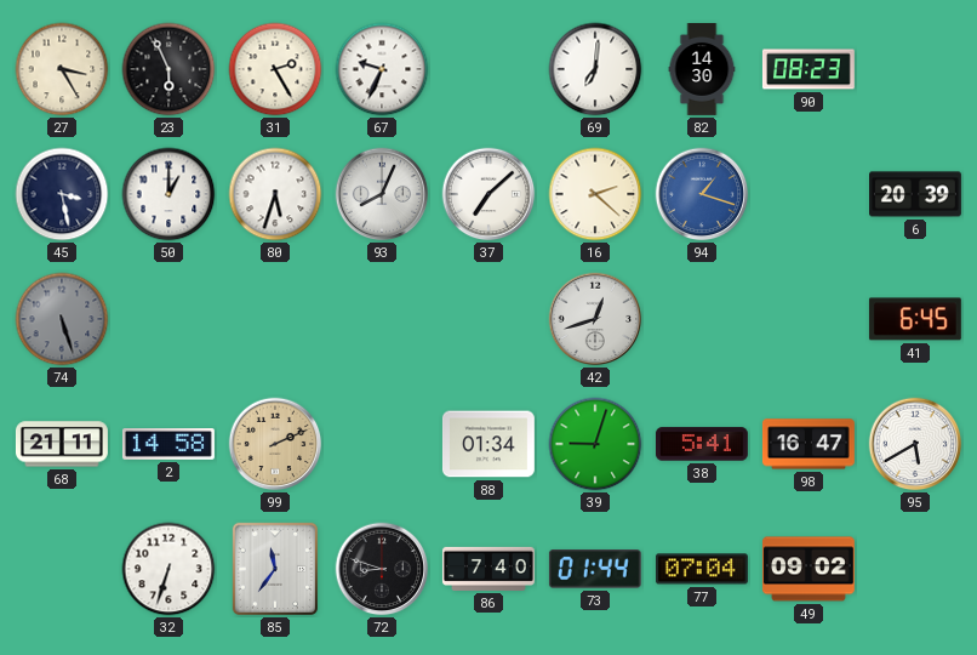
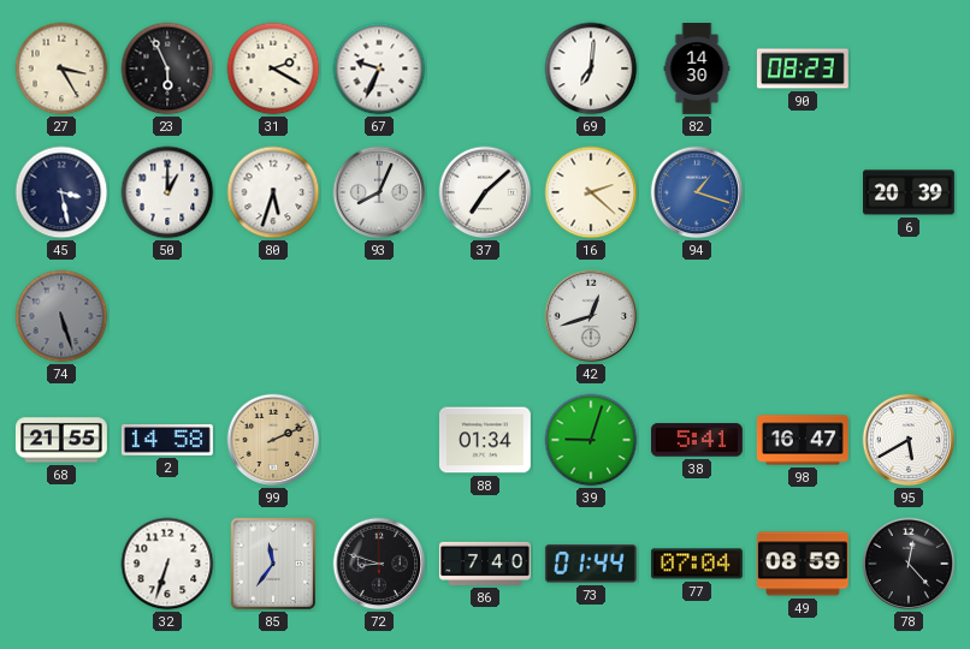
31: 2:25 -> 2:20 (273, 69)
41: 6:45 -> none (915, 319)
68: 21:11 -> 21:55 (61, 440)
49: 09:02 -> 08:59 (803, 564)
78: none -> 12:23 (909, 564)
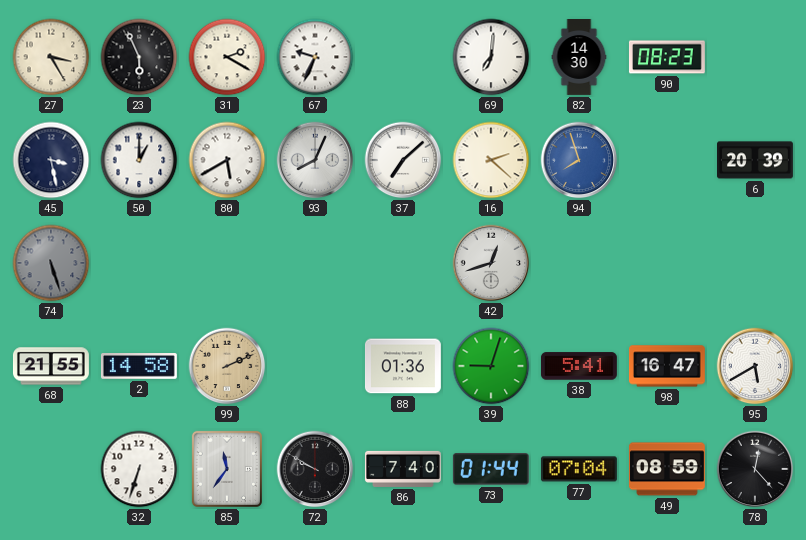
80: 5:33 -> 5:40 (227, 160)
94: 1:18 -> 7:57 (579, 160)
88: 01:34 -> 01:36 (403, 366)
72: 8:48 -> 9:50 (315, 469)
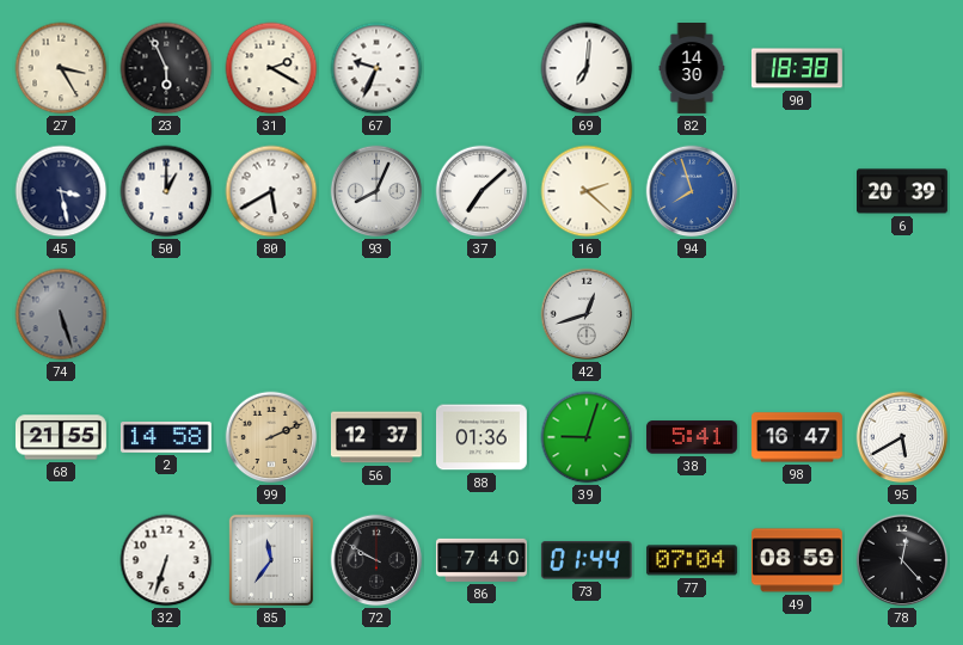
90: 08:23 -> 18:38 (797, 68)
56: none -> 12:37 (376, 437)
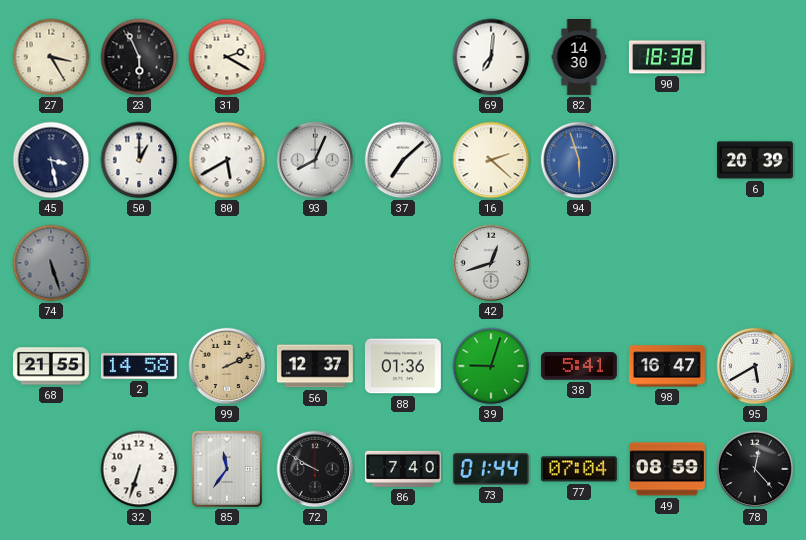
67: 9:34 -> none (376, 68)
94: 7:57 -> 5:57 (579, 160)
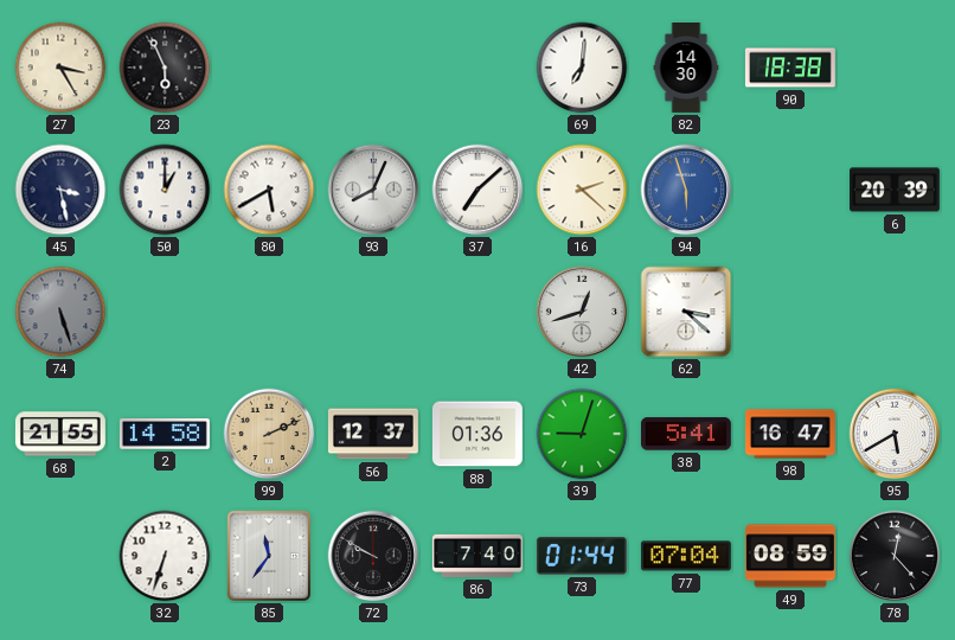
31: 2:20 -> none (227, 57)
62: none -> 3:22 (686, 312)
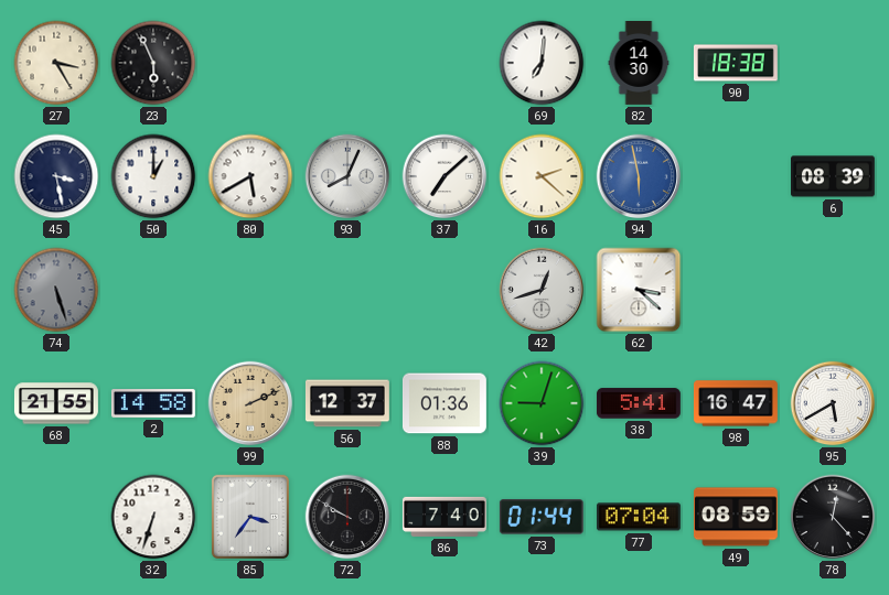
94: 5:57 -> 5:58 (639, 176)
6: 20:39 -> 08:39 (834, 176)
85: 11:36 -> 3:36 (250, 517)
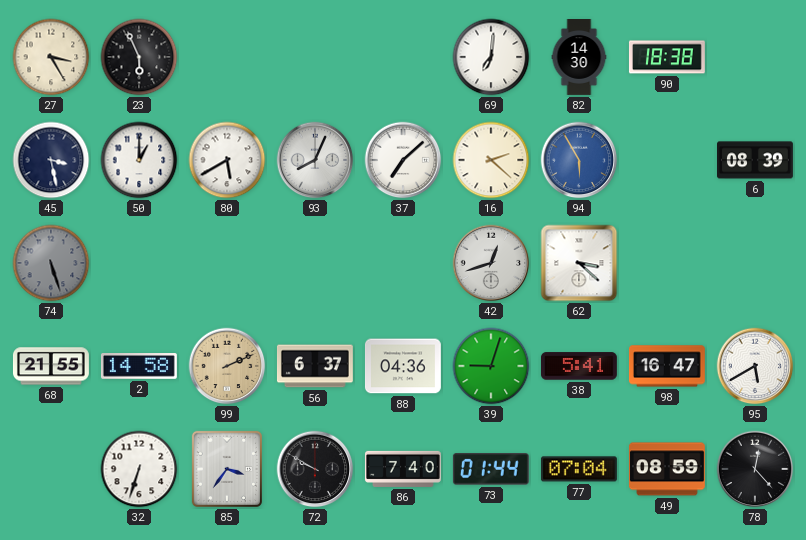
94: 5:58 -> 5:55 (579, 160)
56: 12:37 -> 6:37 (315, 366)
88: 01:36 -> 04:36 (403, 366)
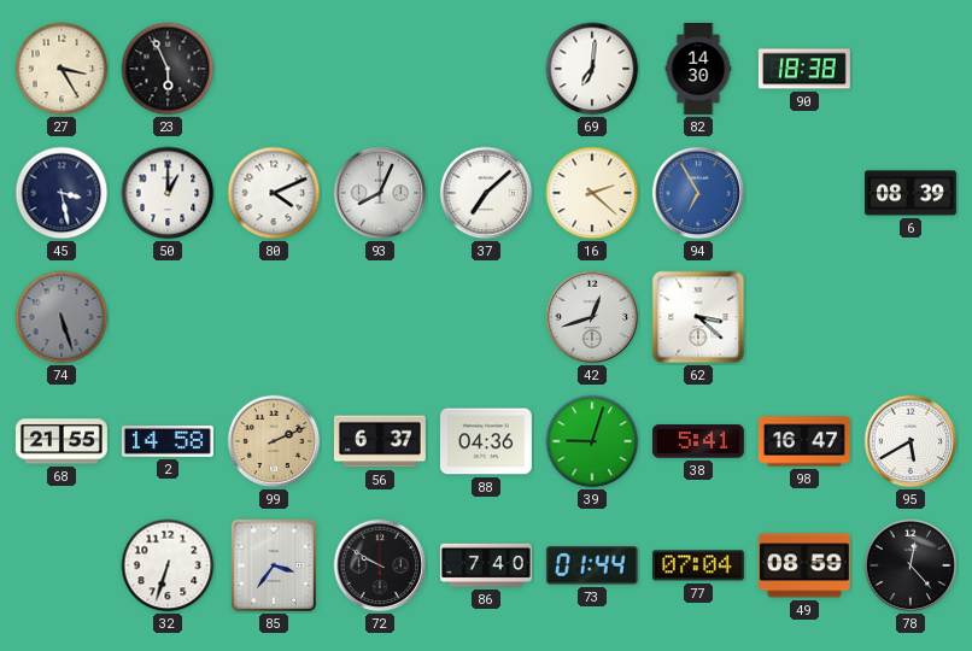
80: 5:40 -> 4:11 (274, 193)
94: 5:55 -> 6:55 (698, 193)
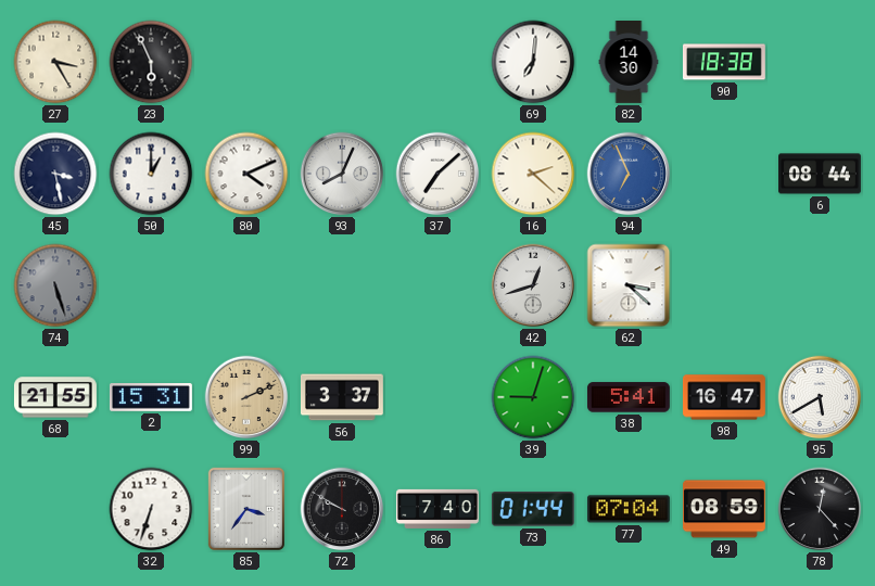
94: 6:55 -> 6:56 (629, 174)
6: 08:39 -> 08:44 (821, 174)
2: 14:58 -> 15:31 (151, 397)
56: 6:37 -> 3:37 (342, 397)
88: 04:36 -> none (486, 441)
